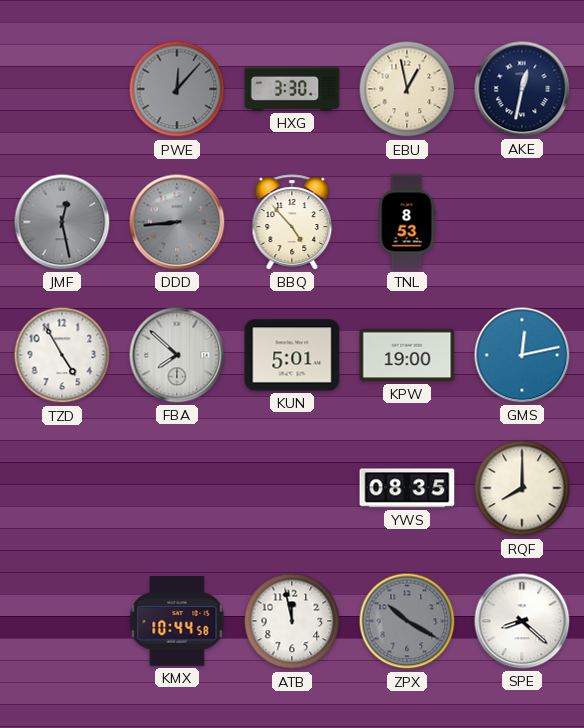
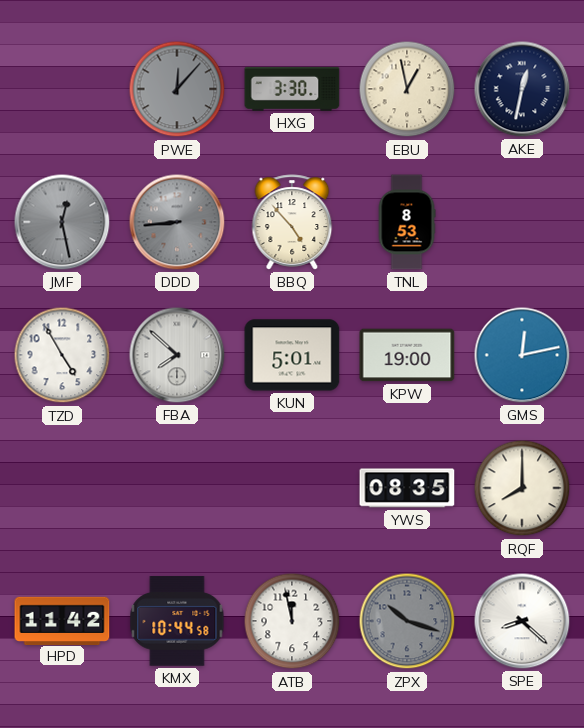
HPD: none -> 11:42 (62, 620)
ZPX: 10:20 -> 10:18 (407, 621)
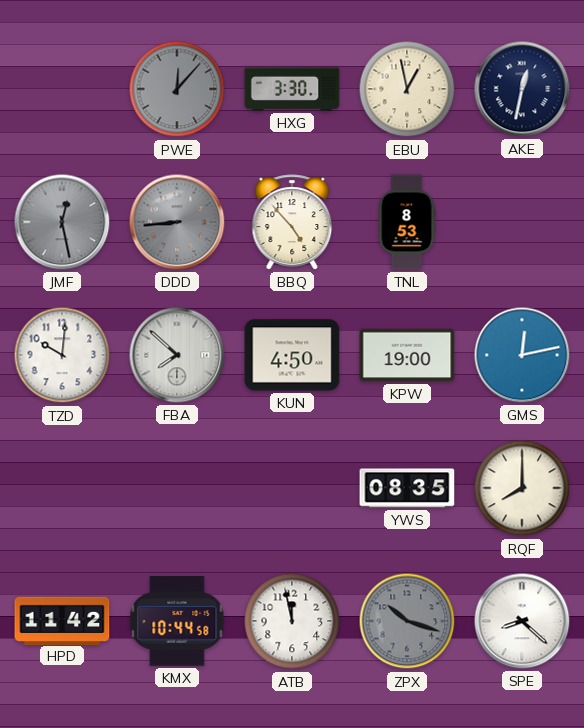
TZD: 4:55 -> 10:01 (62, 355)
KUN: 5:01 -> 4:50 (292, 355)
